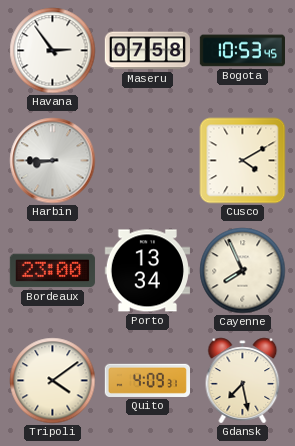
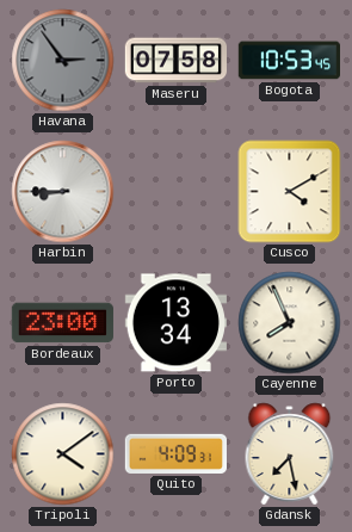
Havana dial: white -> grey (63, 61)
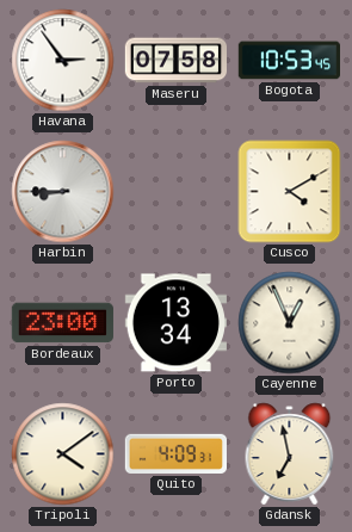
Havana dial: grey -> white (63, 61)
Cayenne: 7:56 -> 12:56 (290, 323)
Gdansk: 7:28 -> 6:58 (290, 454)
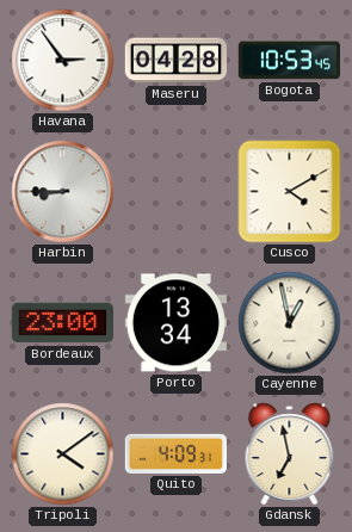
Maseru: 07:58 -> 04:28 (175, 61)
Cayenne: 12:56 -> 12:58 (290, 323)
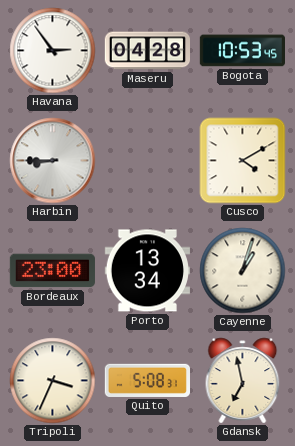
Cayenne: 12:58 -> 1:03 (243, 271)
Tripoli: 4:09 -> 3:34 (53, 381)
Quito: 4:09 -> 5:08 (147, 380)
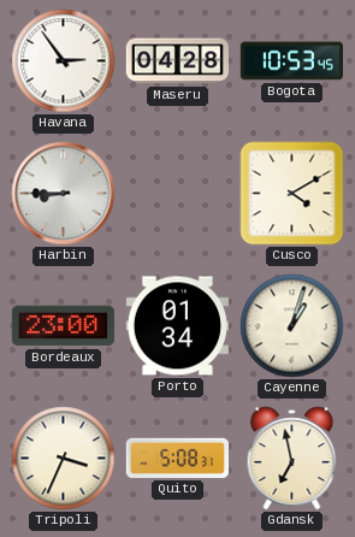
Porto: 13:34 -> 01:34 (177, 326)
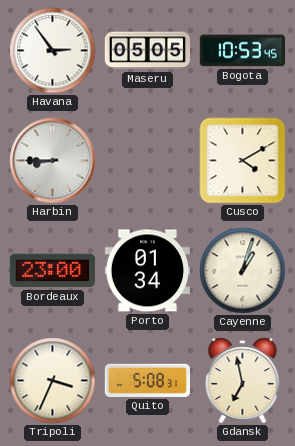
Maseru: 04:28 -> 05:05 (147, 51)
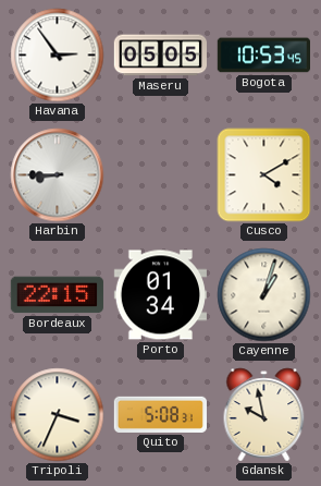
Bordeaux: 23:00 -> 22:15 (57, 295)
Gdansk: 6:58 -> 9:58 (264, 415)
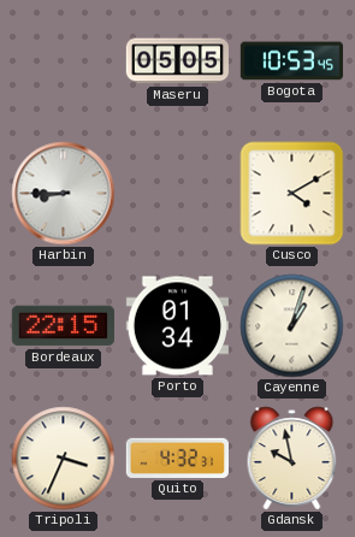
Havana: 2:54 -> none (58, 56)
Quito: 5:08 -> 4:32 (177, 458)
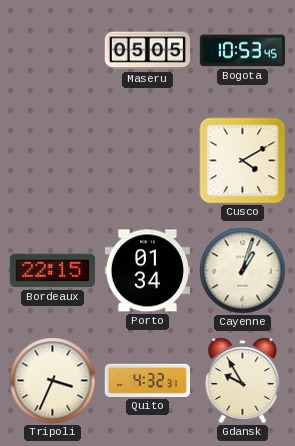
Harbin: 8:45 -> none (64, 194)
Gdansk: 9:58 -> 9:55 (243, 381)
